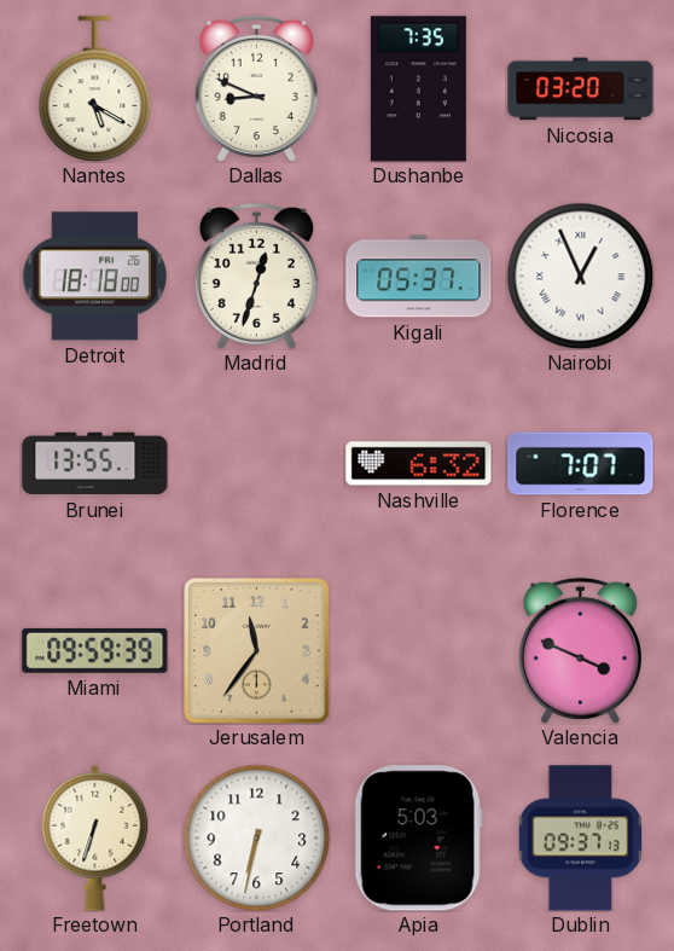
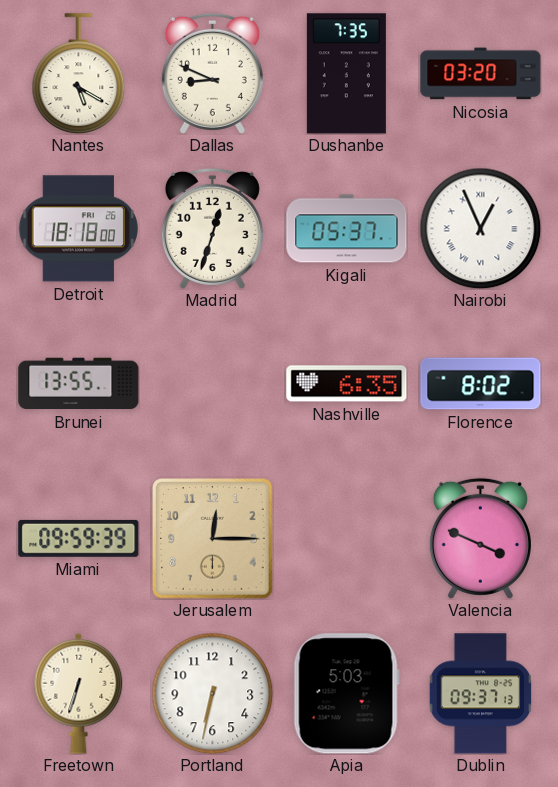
Nashville: 6:32 -> 6:35 (347, 384)
Florence: 7:07 -> 8:02 (481, 384)
Jerusalem: 11:36 -> 12:15 (213, 539)
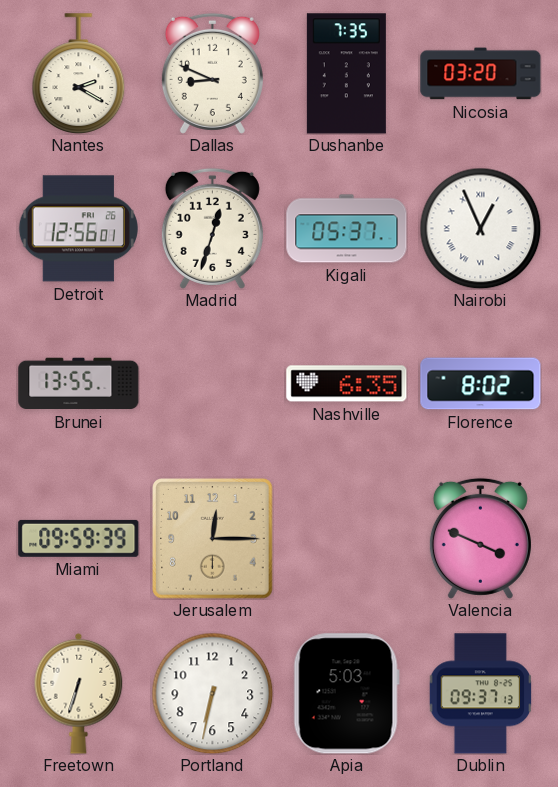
Nantes: 5:20 -> 2:20 (79, 74)
Detroit: 18:18 -> 12:56 (78, 229)
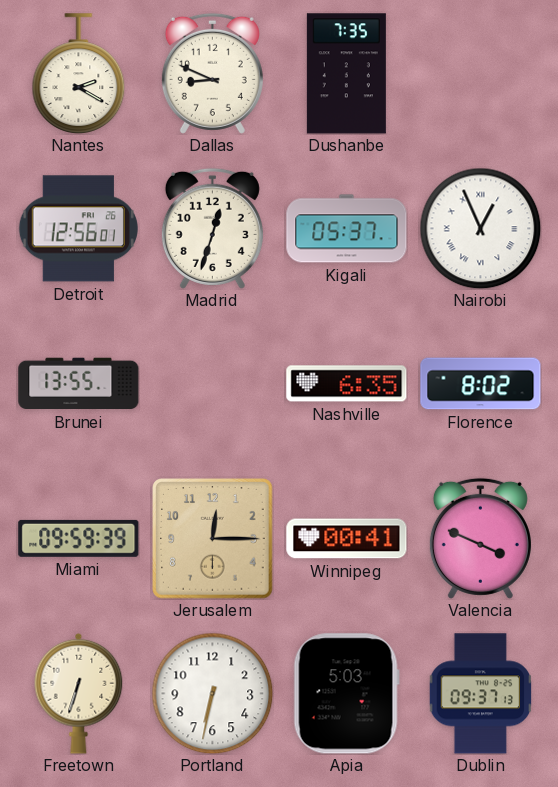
Nicosia: 03:20 -> none (481, 74)
Winnipeg: none -> 00:41 (347, 539)
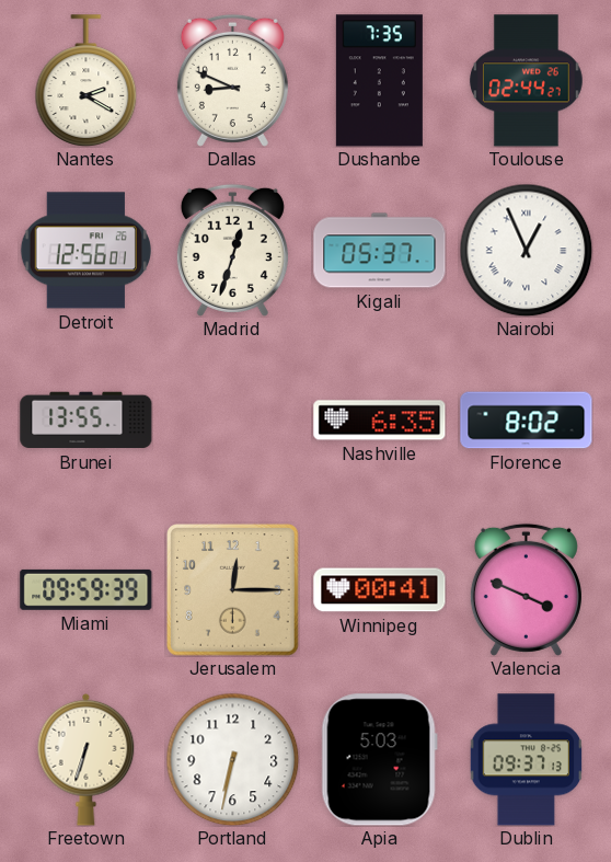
Toulouse: none -> 02:44 (526, 81)
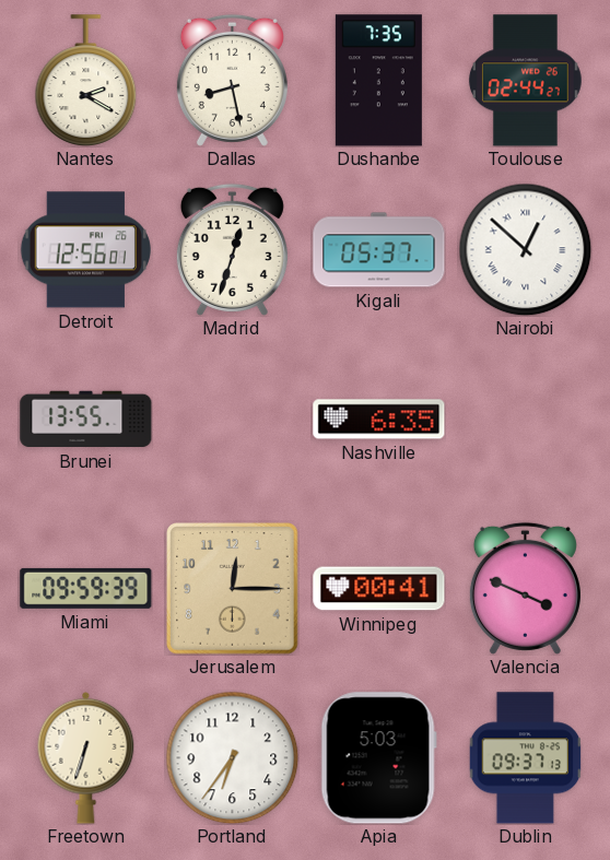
Dallas: 8:49 -> 8:28 (232, 80)
Nairobi: 12:56 -> 12:52 (525, 249)
Florence: 8:02 -> none (527, 421)
Portland: 6:32 -> 6:36 (232, 757)
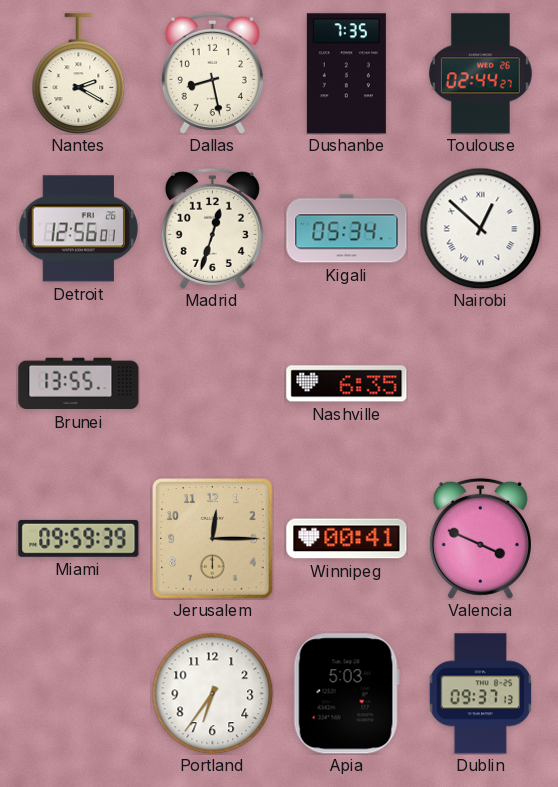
Kigali: 05:37 -> 05:34 (347, 229)
Freetown: 6:33 -> none (86, 757)
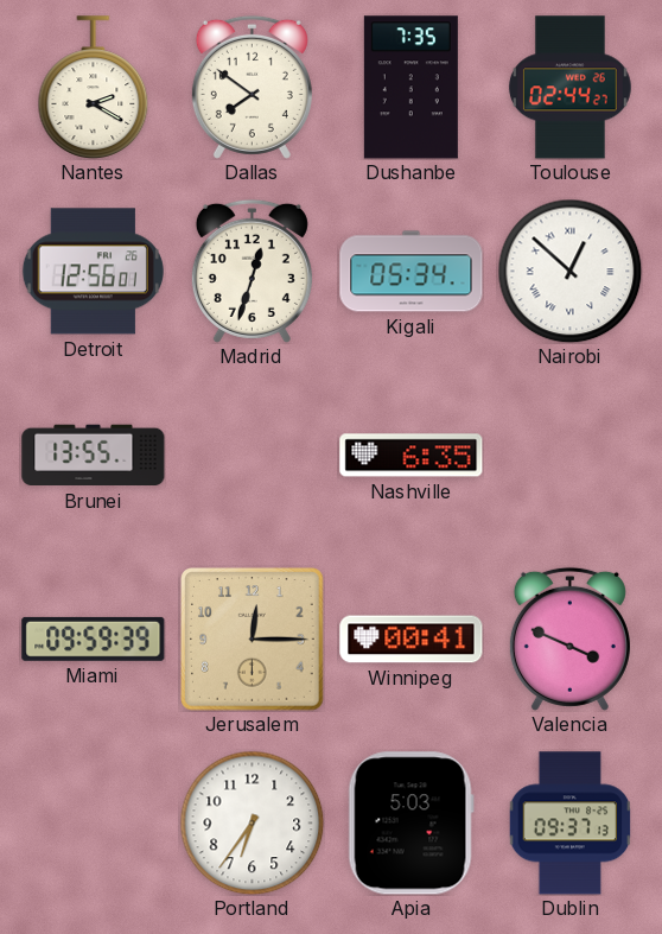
Dallas: 8:28 -> 7:51 (252, 87)
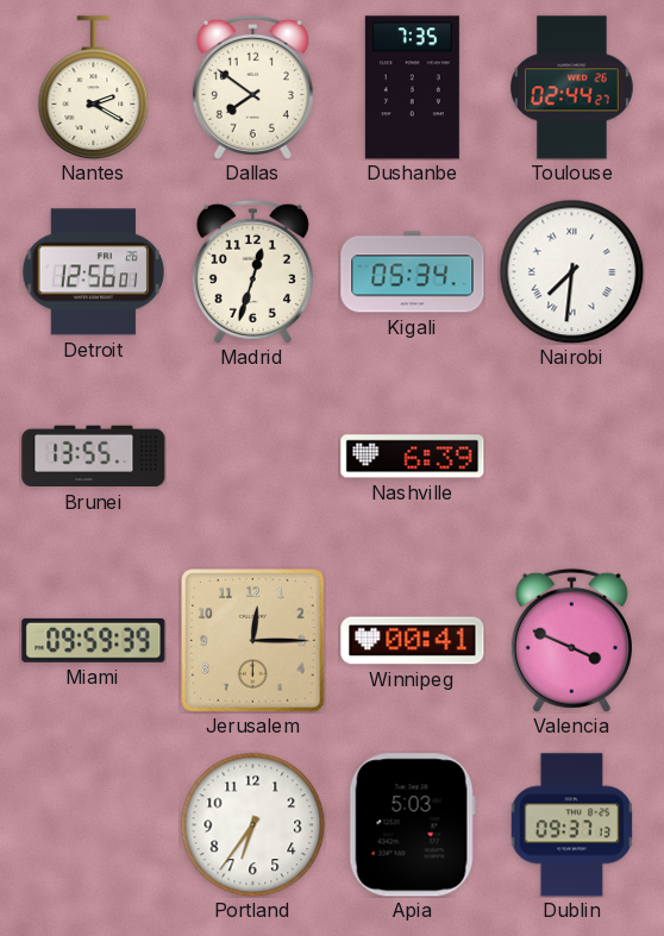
Nairobi: 12:52 -> 7:31 (571, 271)
Nashville: 6:35 -> 6:39 (413, 457)
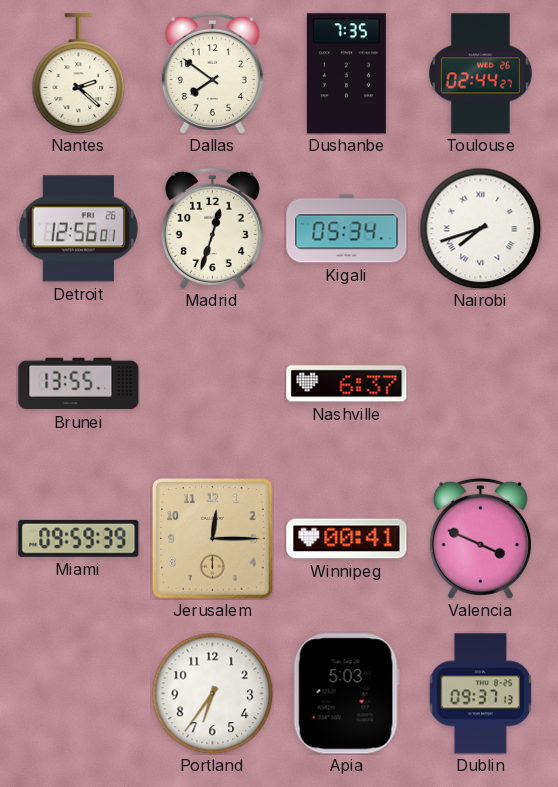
Nantes: 2:20 -> 2:22 (79, 74)
Nairobi: 7:31 -> 7:42 (480, 228)
Nashville: 6:39 -> 6:37 (347, 384)
